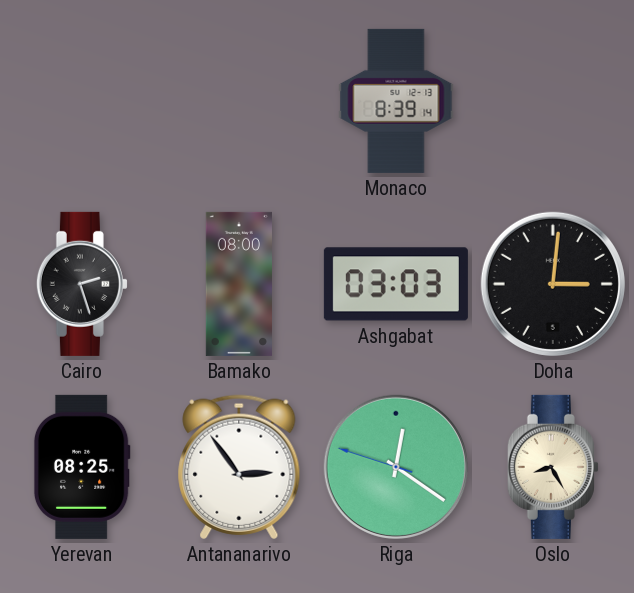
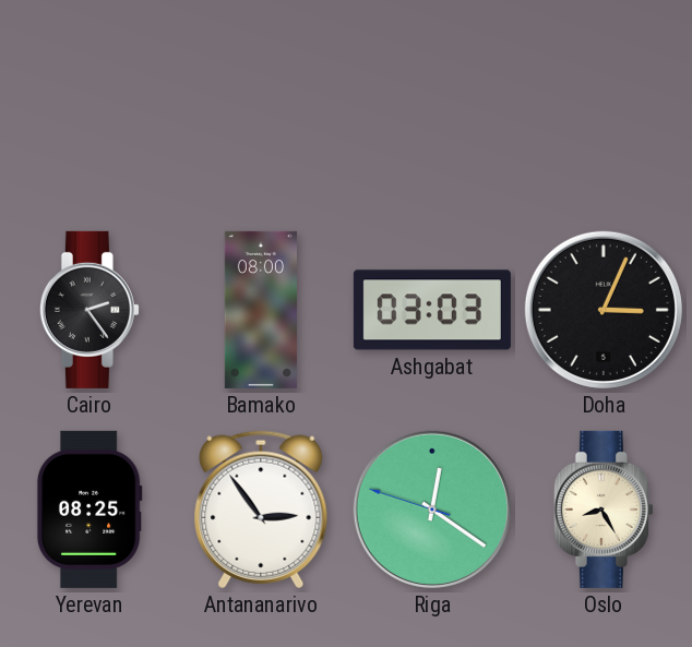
Monaco: 8:39 -> none (396, 101)
Cairo: 2:27 -> 2:24 (90, 310)
Doha: 3:01 -> 3:04 (604, 310)
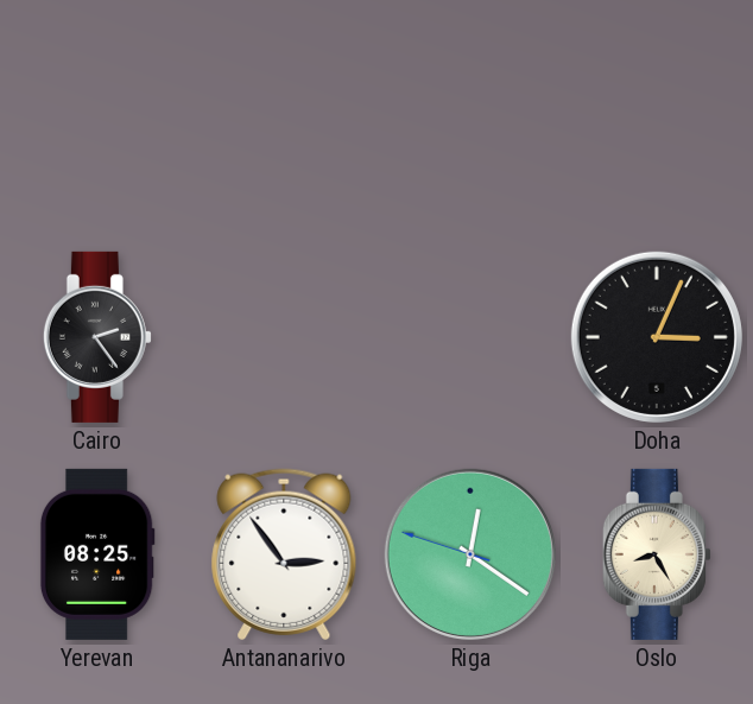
Bamako: 08:00 -> none (261, 310)
Ashgabat: 03:03 -> none (432, 310)
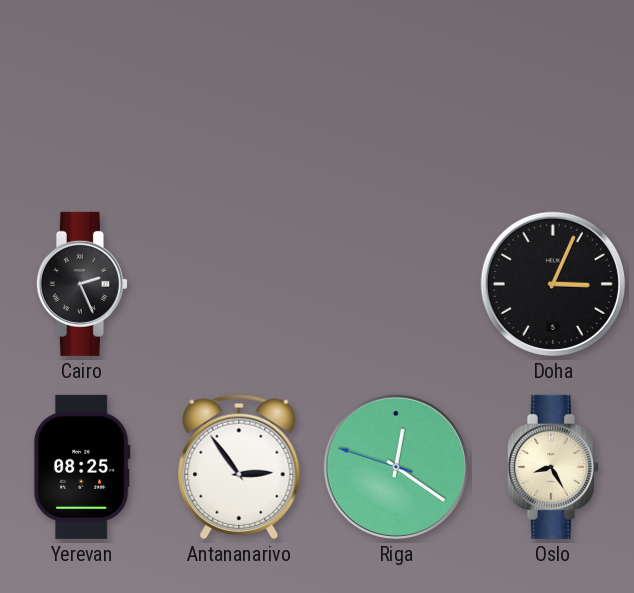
Cairo: 2:24 -> 2:26 (82, 284)
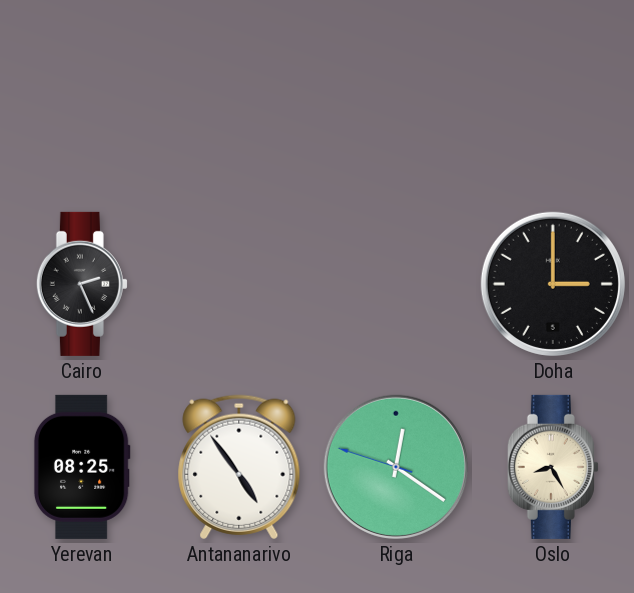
Doha: 3:04 -> 3:00 (553, 284)
Antananarivo: 2:54 -> 4:54 (239, 467)
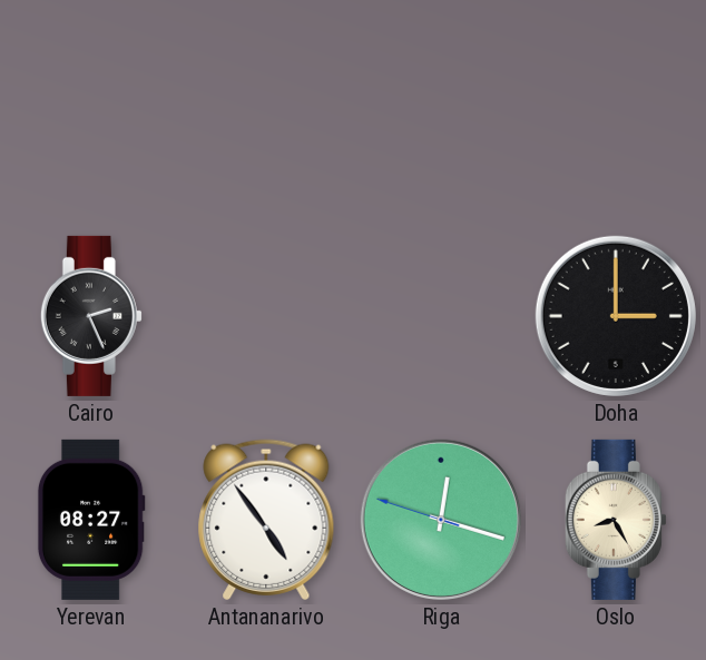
Yerevan: 08:25 -> 08:27 (91, 520)
Riga: 12:20 -> 12:17 (441, 520)
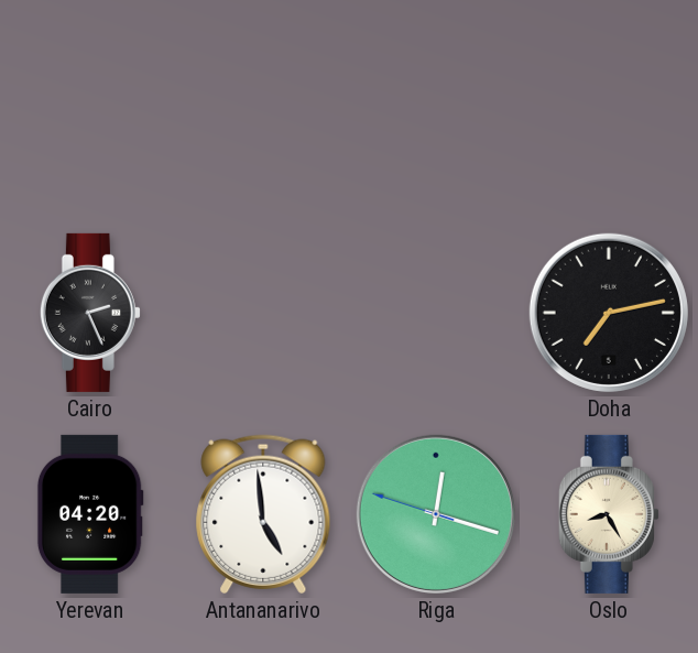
Doha: 3:00 -> 7:13 (609, 313)
Yerevan: 08:27 -> 04:20 (90, 514)
Antananarivo: 4:54 -> 4:59 (263, 514)
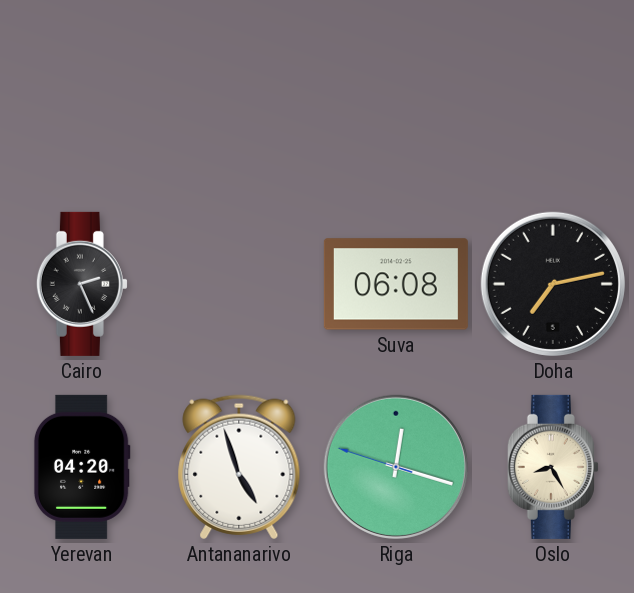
Suva: none -> 06:08 (396, 284)
Antananarivo: 4:59 -> 4:57 (239, 467)
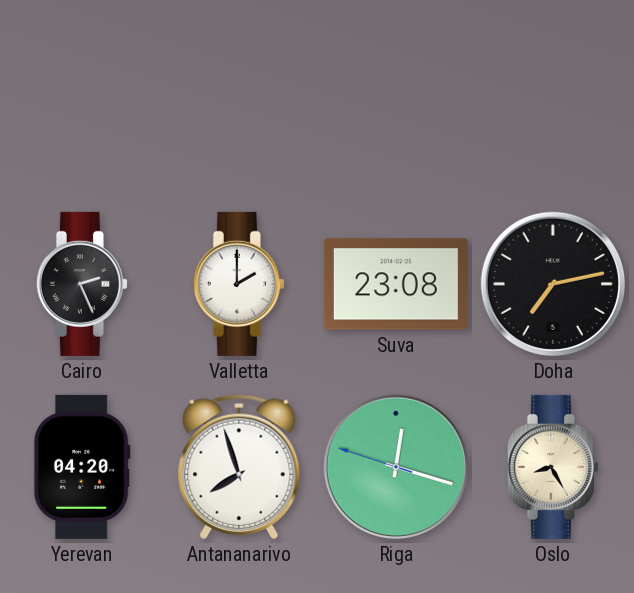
Valletta: none -> 2:00 (239, 284)
Suva: 06:08 -> 23:08 (396, 284)
Antananarivo: 4:57 -> 7:57 (239, 467)
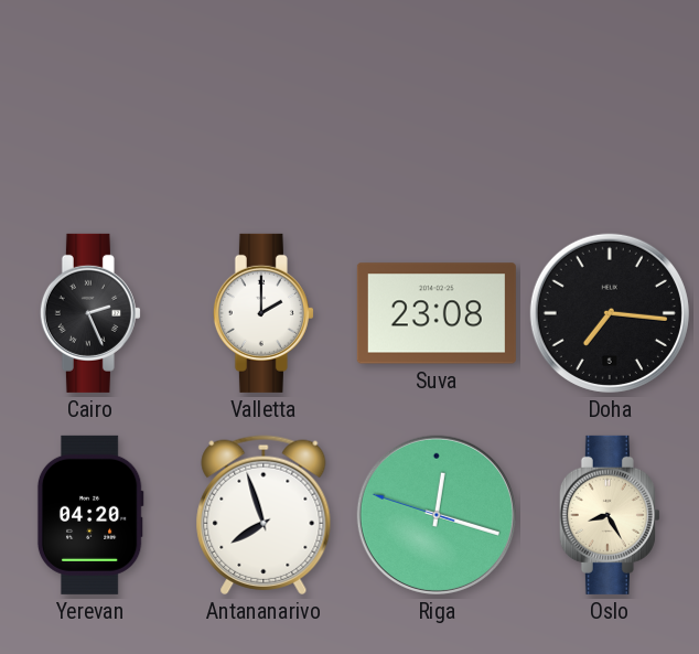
Doha: 7:13 -> 7:16 (610, 313)
